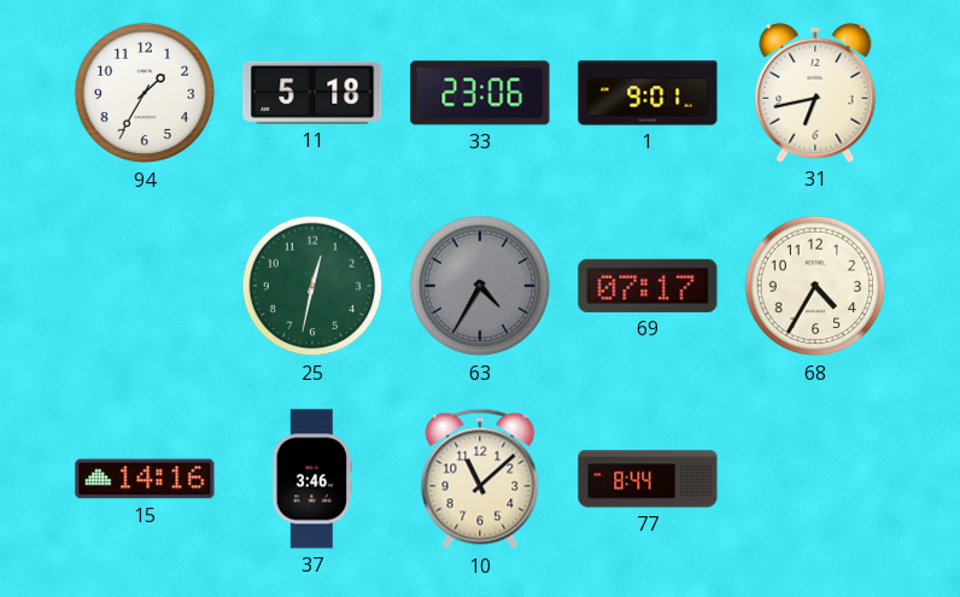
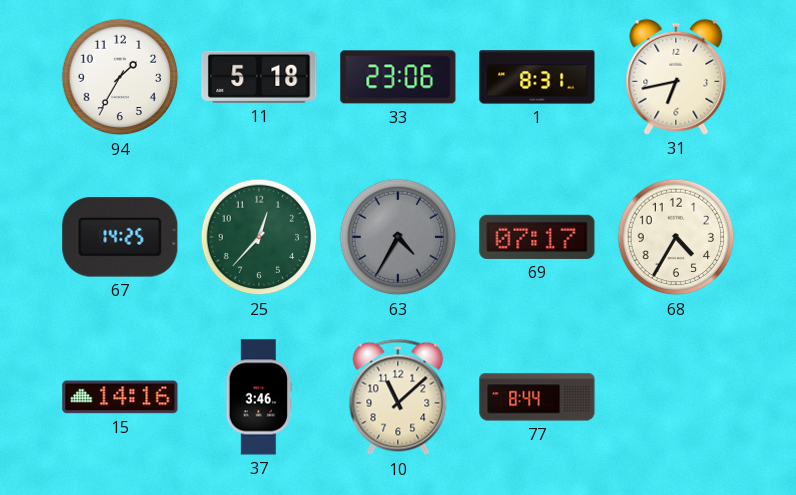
1: 9:01 -> 8:31 (537, 77)
67: none -> 14:25 (120, 237)
25: 12:32 -> 12:37 (259, 237)
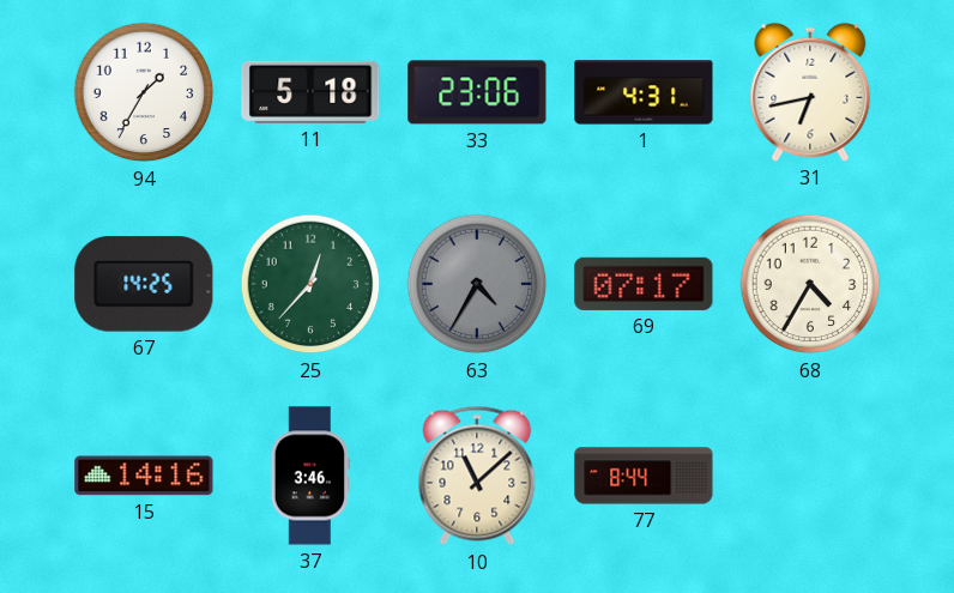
1: 8:31 -> 4:31 (644, 92)
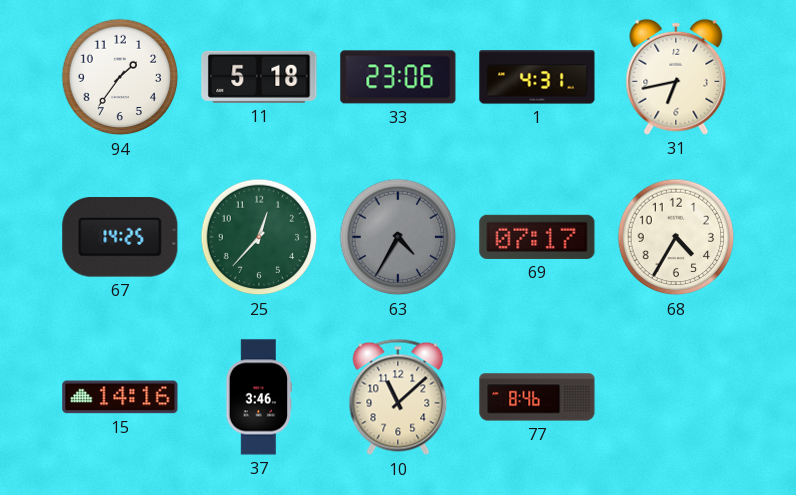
94: 1:35 -> 1:36 (120, 77)
77: 8:44 -> 8:46 (537, 397)
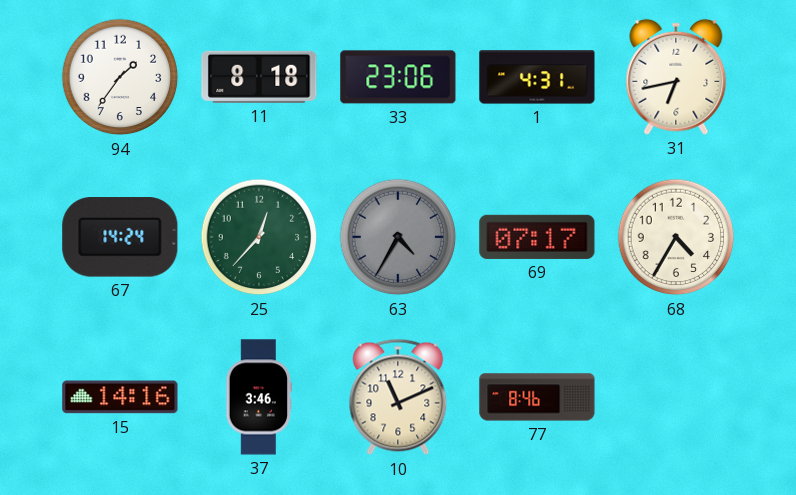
11: 5:18 -> 8:18 (259, 77)
67: 14:25 -> 14:24 (120, 237)
10: 11:08 -> 11:11 (398, 397)
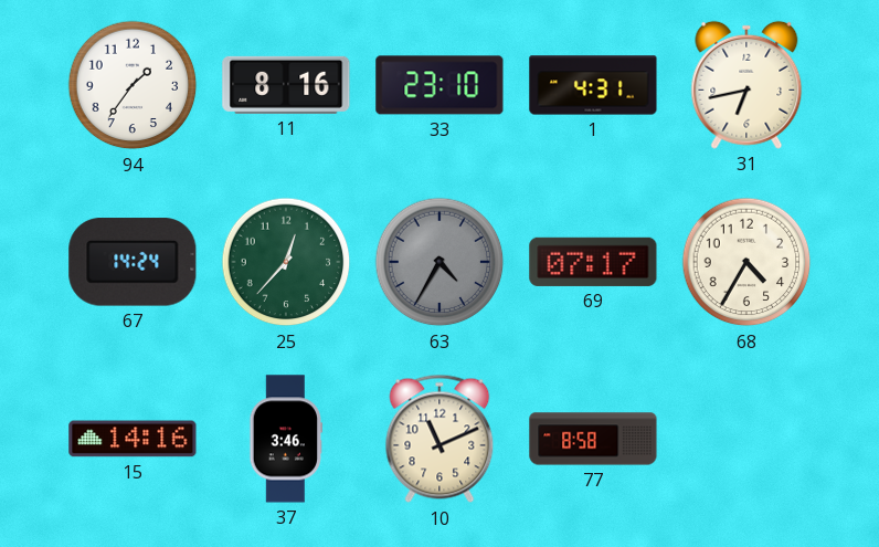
11: 8:18 -> 8:16 (286, 85)
33: 23:06 -> 23:10 (439, 85)
77: 8:46 -> 8:58 (593, 439)
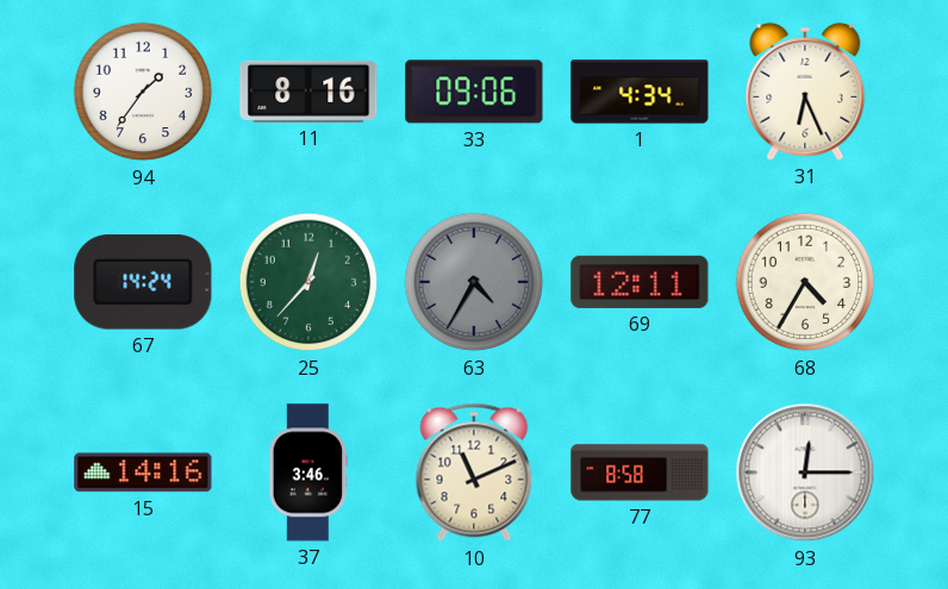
33: 23:10 -> 09:06 (474, 92)
1: 4:31 -> 4:34 (640, 92)
31: 6:43 -> 6:26 (805, 92)
69: 07:17 -> 12:11 (640, 282)
93: none -> 12:15 (805, 472)
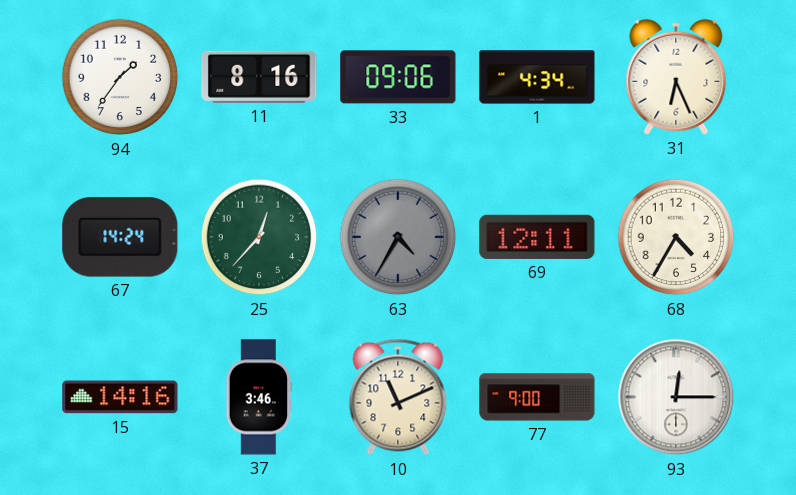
77: 8:58 -> 9:00 (537, 397)
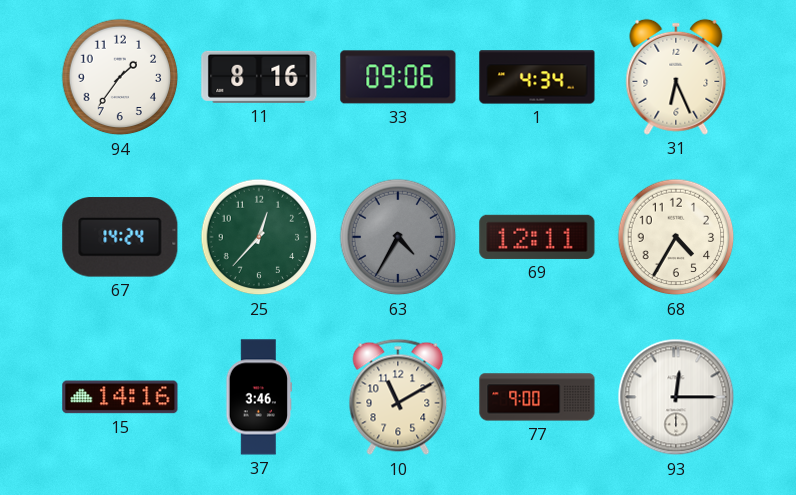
10: 11:11 -> 11:10 (398, 397)
